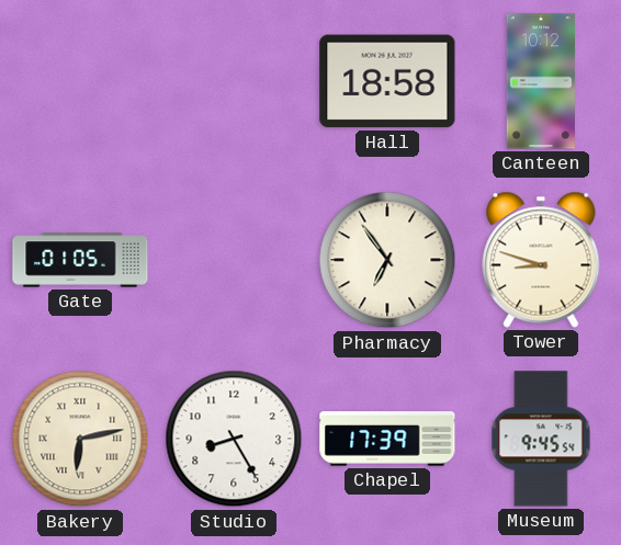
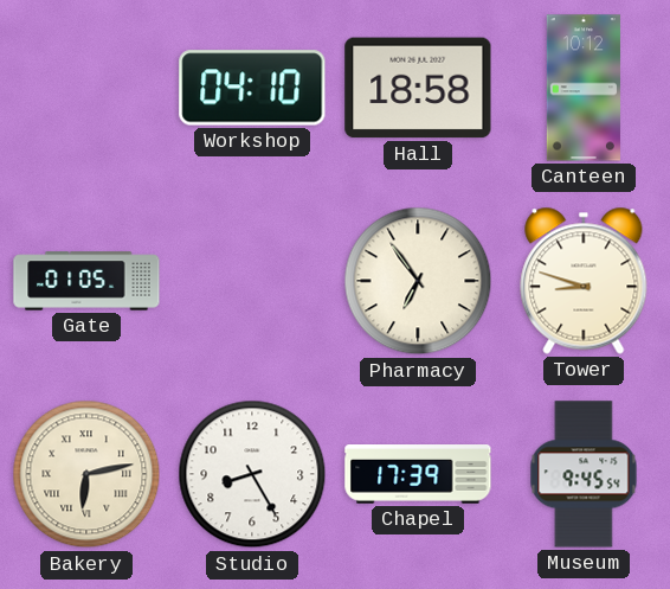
Workshop: none -> 04:10 (252, 88)
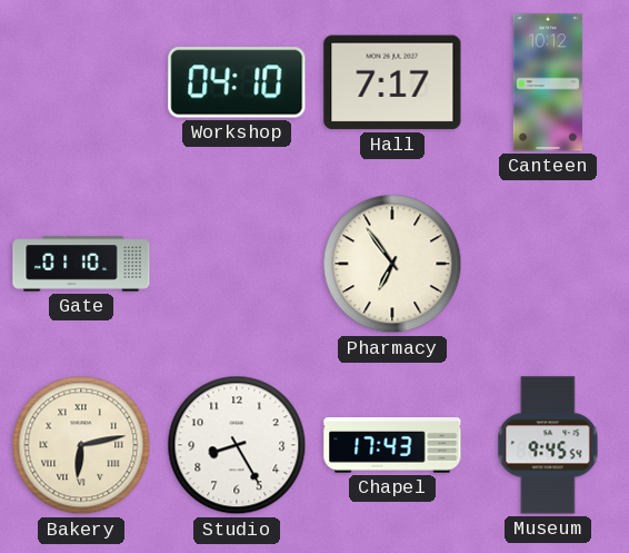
Hall: 18:58 -> 7:17 (392, 82)
Gate: 01:05 -> 01:10 (81, 264)
Tower: 8:48 -> none (584, 281)
Chapel: 17:39 -> 17:43 (392, 445)
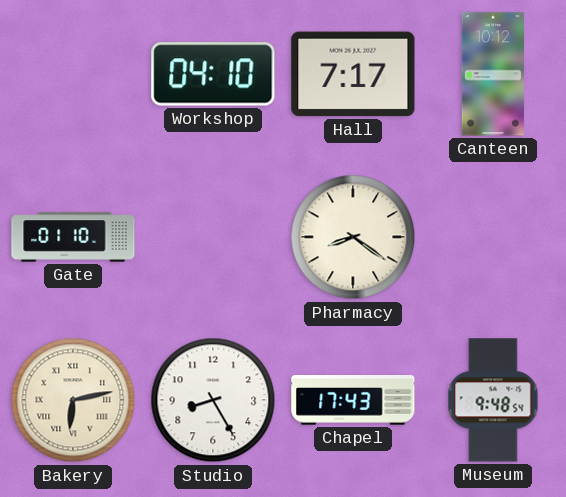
Pharmacy: 6:54 -> 8:21 (353, 237)
Museum: 9:45 -> 9:48 (493, 400)
